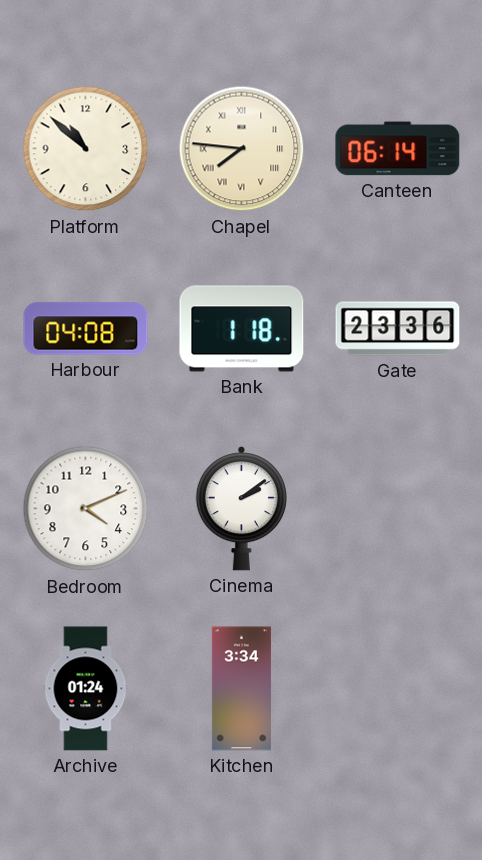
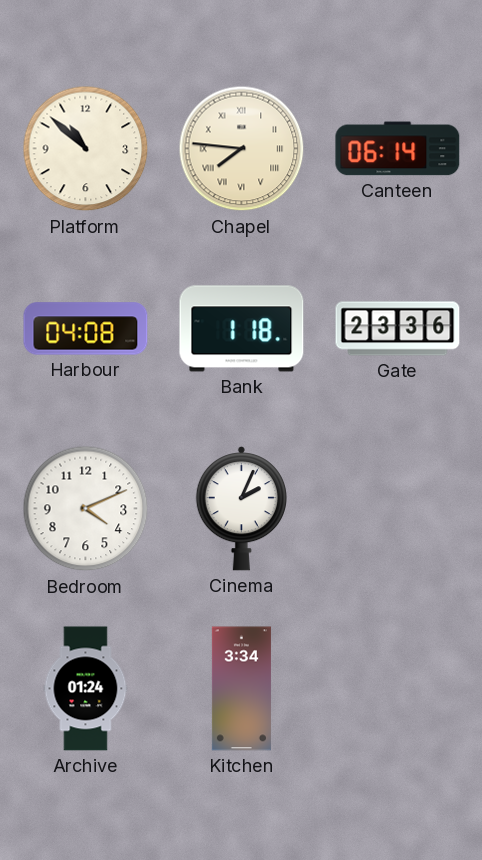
Cinema: 2:09 -> 2:04 (241, 509)
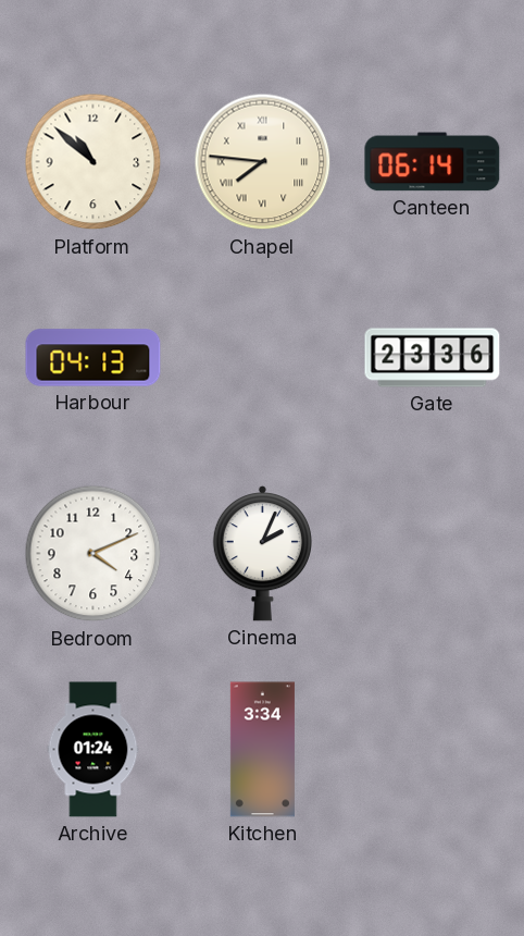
Harbour: 04:08 -> 04:13 (93, 358)
Bank: 1:18 -> none (242, 329)
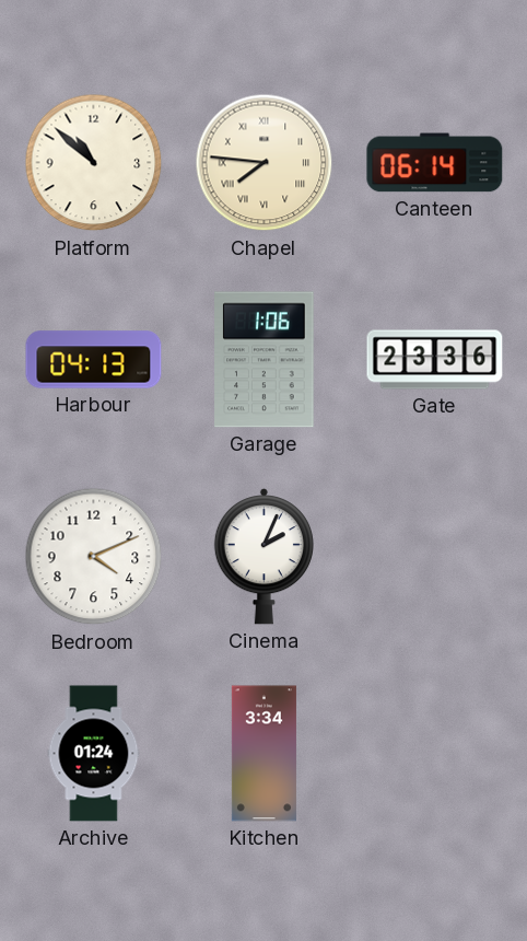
Garage: none -> 1:06 (265, 360)
